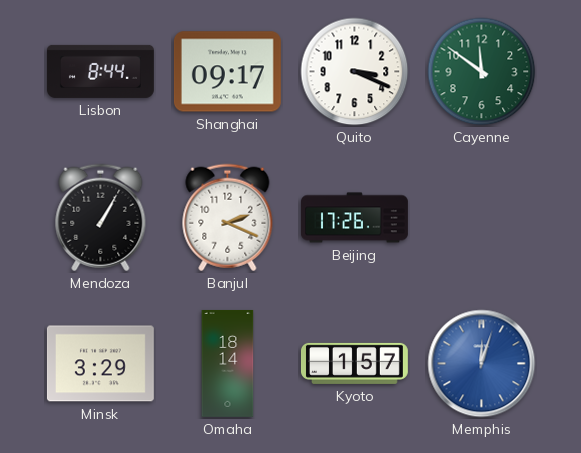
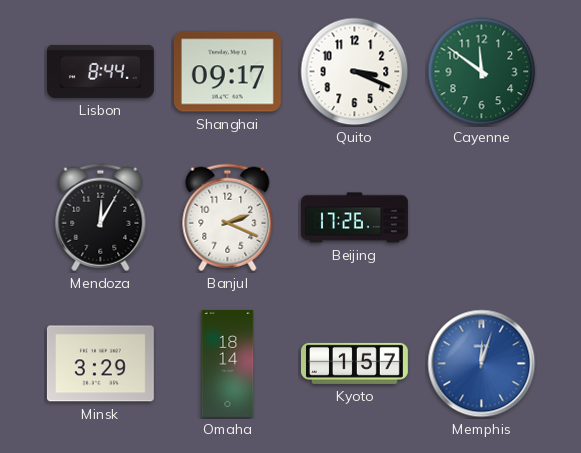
Mendoza: 1:05 -> 12:05 (101, 218)
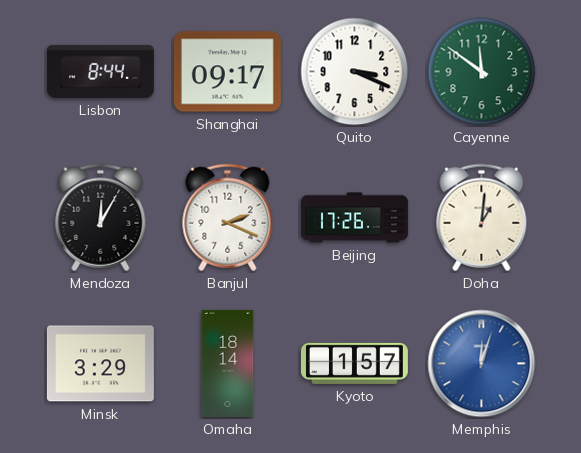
Doha: none -> 1:01 (482, 218)
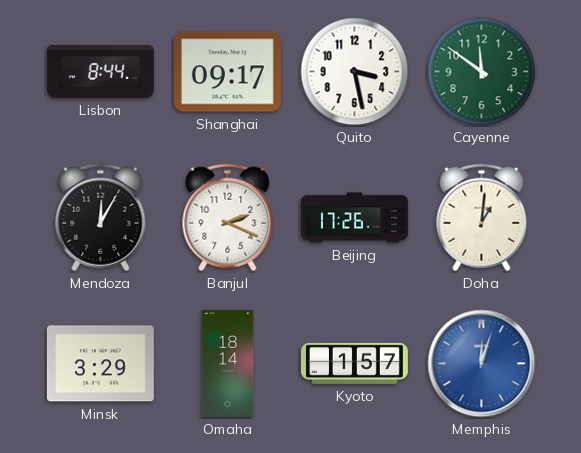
Quito: 3:19 -> 3:28 (355, 72)
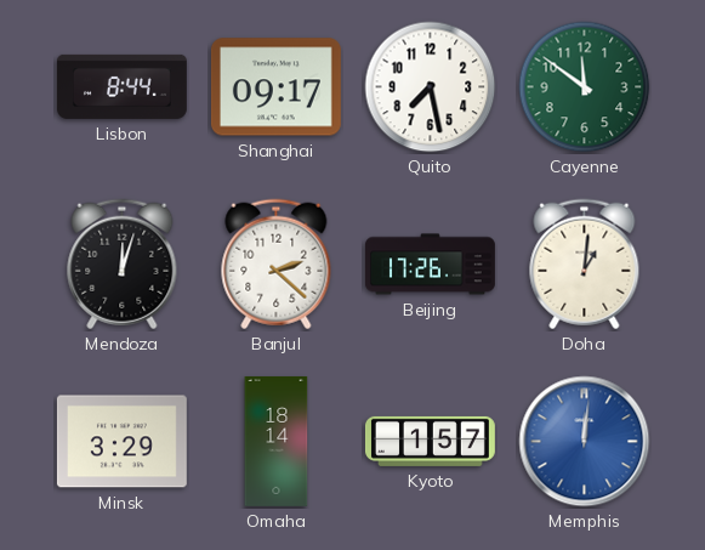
Quito: 3:28 -> 7:28 (431, 87)
Mendoza: 12:05 -> 12:03 (123, 265)
Banjul: 2:19 -> 2:22 (277, 265)
Memphis: 12:03 -> 12:01 (585, 442)
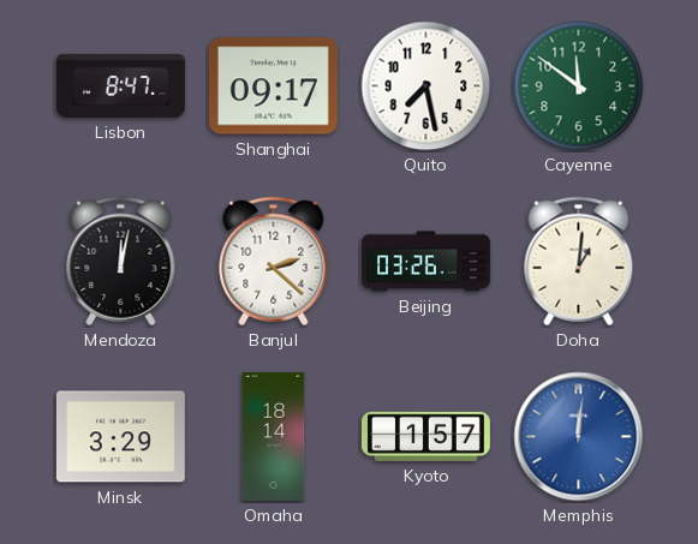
Lisbon: 8:44 -> 8:47 (120, 85)
Mendoza: 12:03 -> 12:02 (121, 262)
Beijing: 17:26 -> 03:26 (425, 262)
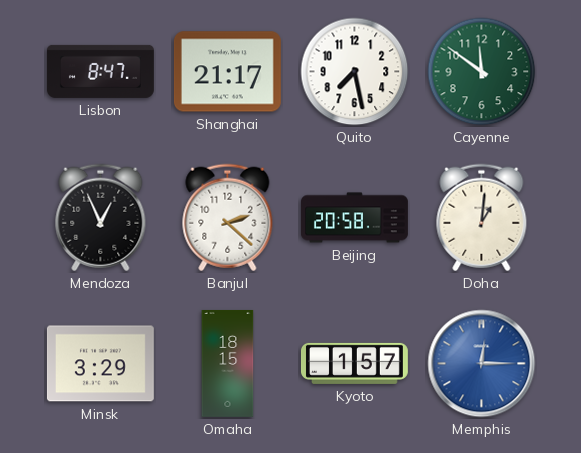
Shanghai: 09:17 -> 21:17 (227, 72)
Mendoza: 12:02 -> 12:56 (101, 218)
Beijing: 03:26 -> 20:58 (354, 218)
Omaha: 18:14 -> 18:15 (228, 363)
Memphis: 12:01 -> 12:15 (482, 364)
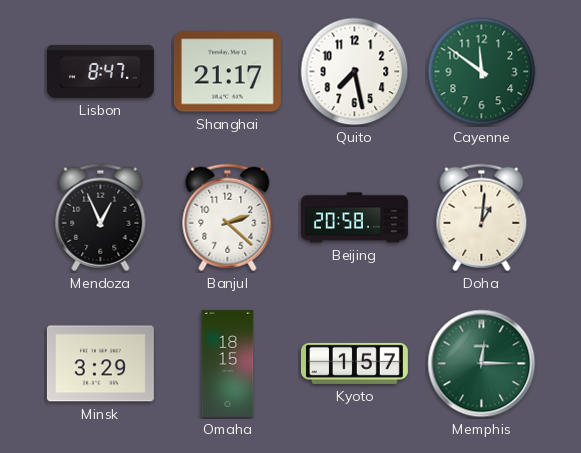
Memphis dial: blue -> green (482, 364)
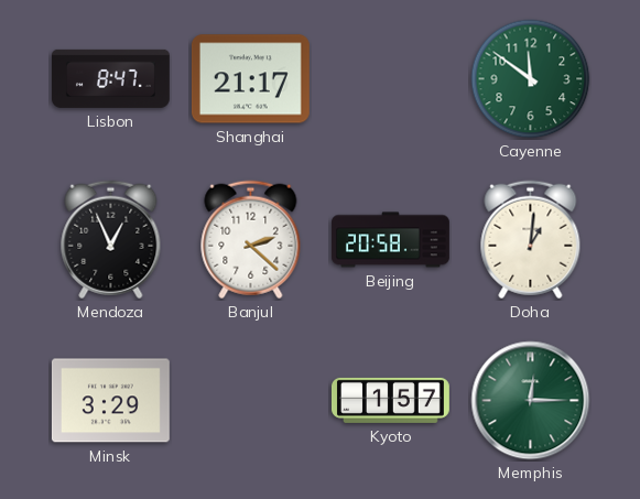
Quito: 7:28 -> none (355, 72)
Omaha: 18:15 -> none (228, 363)
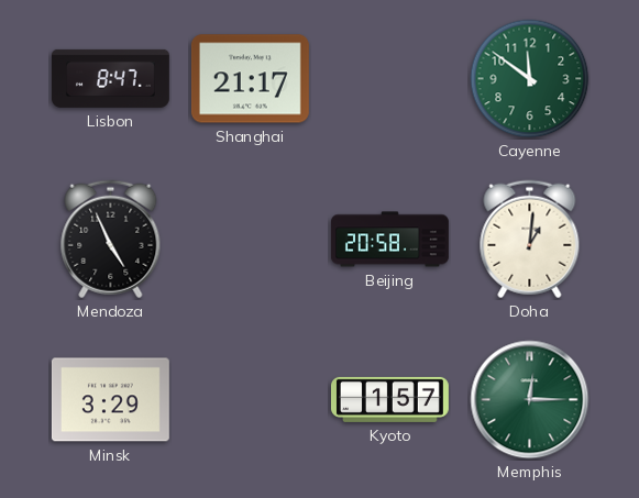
Mendoza: 12:56 -> 4:56 (111, 240)
Banjul: 2:22 -> none (251, 240)
